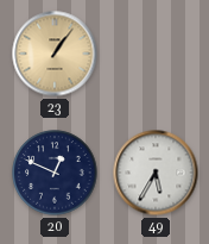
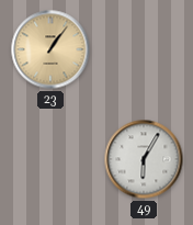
20: 12:49 -> none (55, 173)
49: 5:35 -> 6:05 (144, 159)
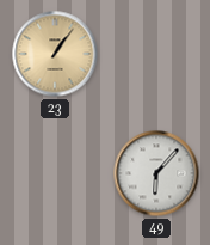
49: 6:05 -> 6:07 (156, 173)
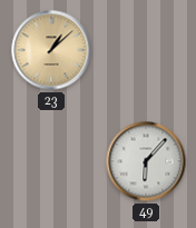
23: 1:06 -> 1:08 (51, 50)
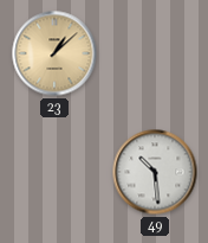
49: 6:07 -> 10:29 (155, 172)
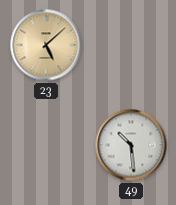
23: 1:08 -> 5:08 (46, 45)
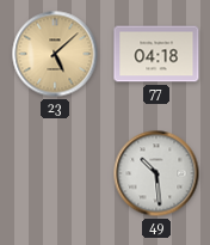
77: none -> 04:18 (156, 54)
